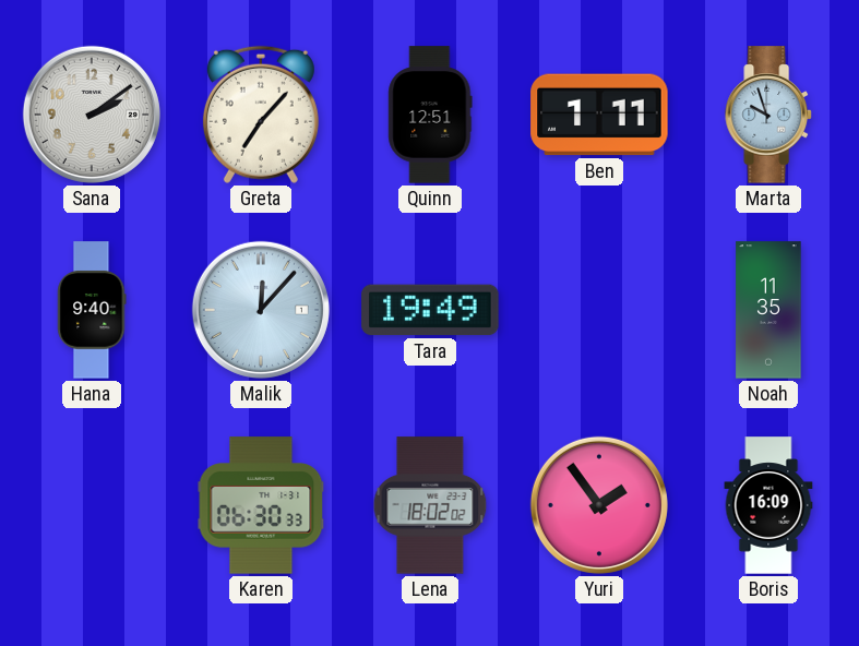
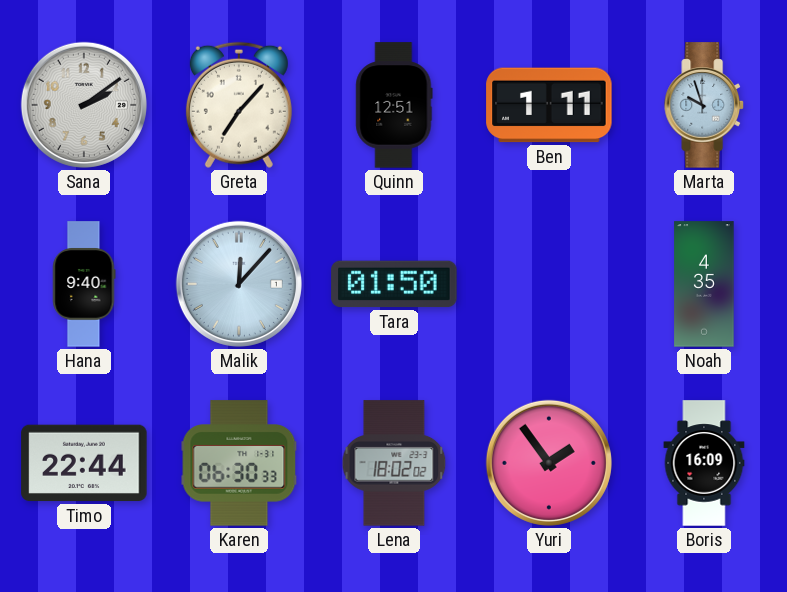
Tara: 19:49 -> 01:50 (394, 284)
Noah: 11:35 -> 4:35 (704, 284)
Timo: none -> 22:44 (84, 463)
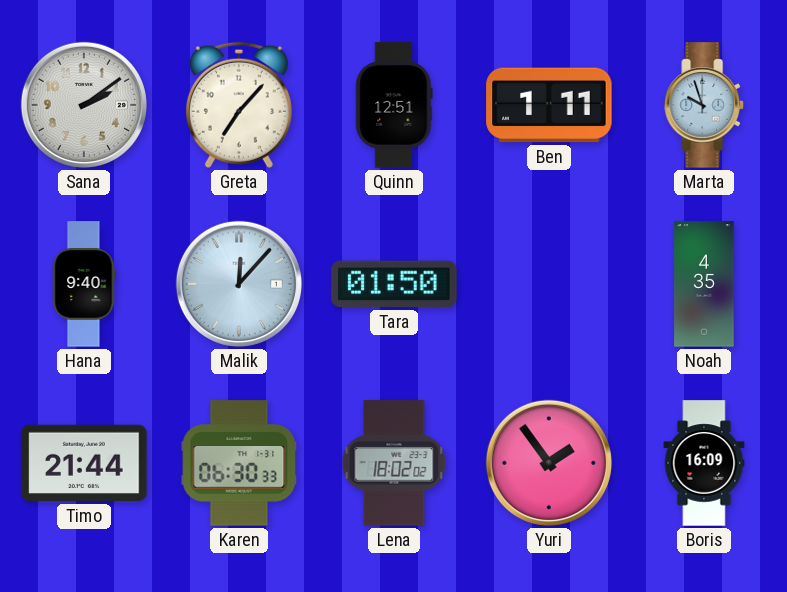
Timo: 22:44 -> 21:44 (84, 463)
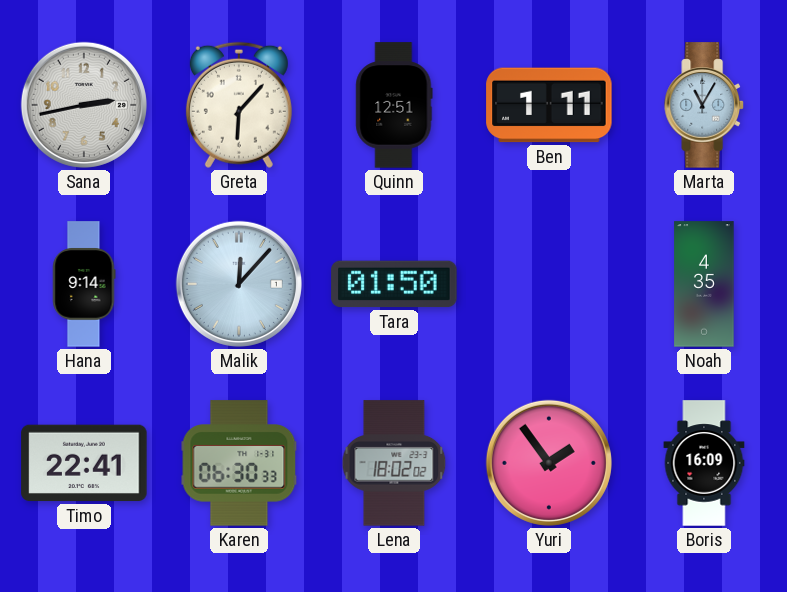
Sana: 2:09 -> 2:43 (84, 105)
Greta: 7:07 -> 6:07 (239, 105)
Marta: 9:57 -> 11:05 (704, 105)
Hana: 9:40 -> 9:14 (84, 284)
Timo: 21:44 -> 22:41 (84, 463)
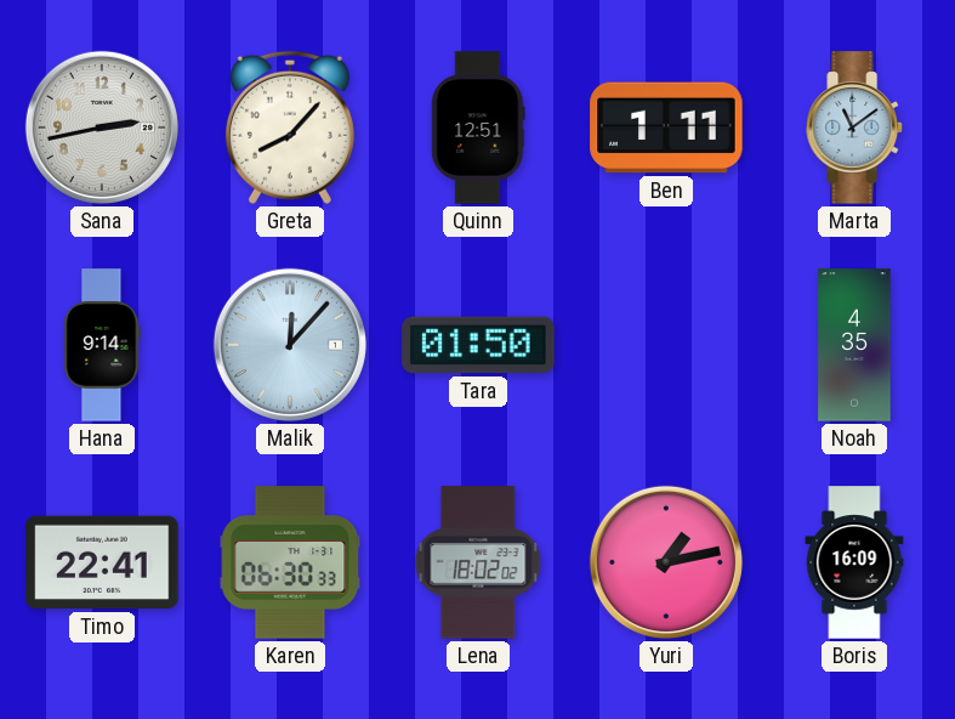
Greta: 6:07 -> 8:07 (290, 128)
Marta: 11:05 -> 11:09 (854, 128)
Yuri: 1:54 -> 1:13 (666, 562)
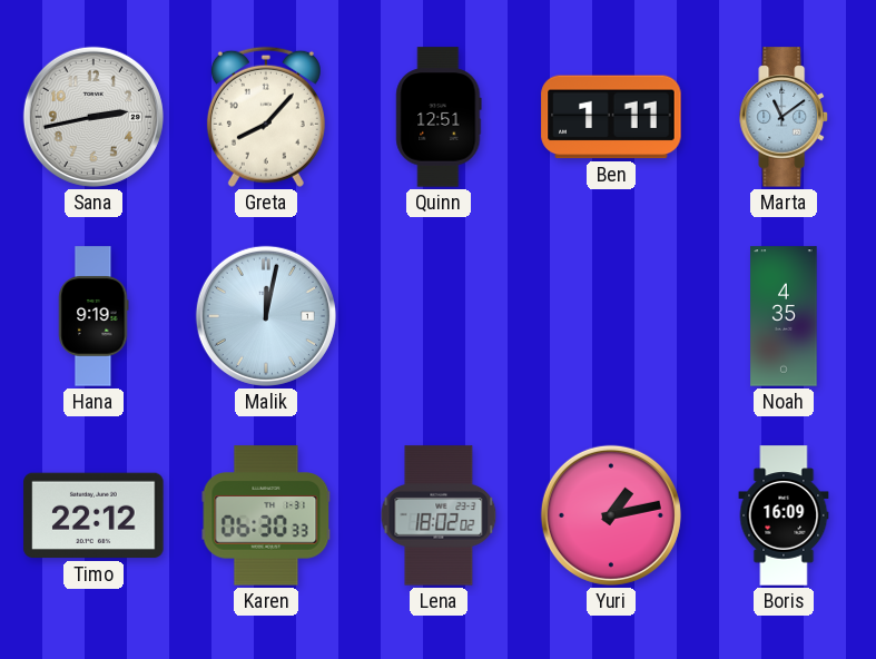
Hana: 9:14 -> 9:19 (93, 316)
Malik: 12:07 -> 12:02 (266, 316)
Tara: 01:50 -> none (478, 345)
Timo: 22:41 -> 22:12 (93, 515)
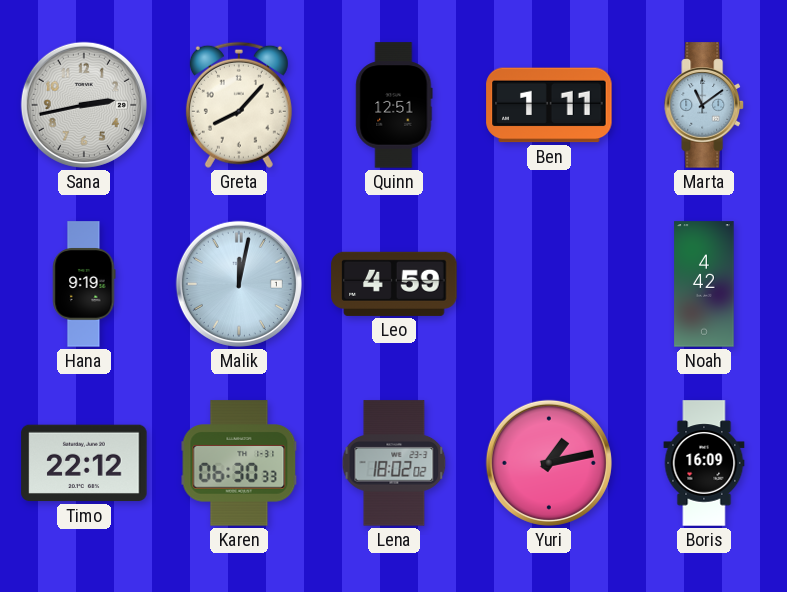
Leo: none -> 4:59 (394, 284)
Noah: 4:35 -> 4:42 (704, 284)
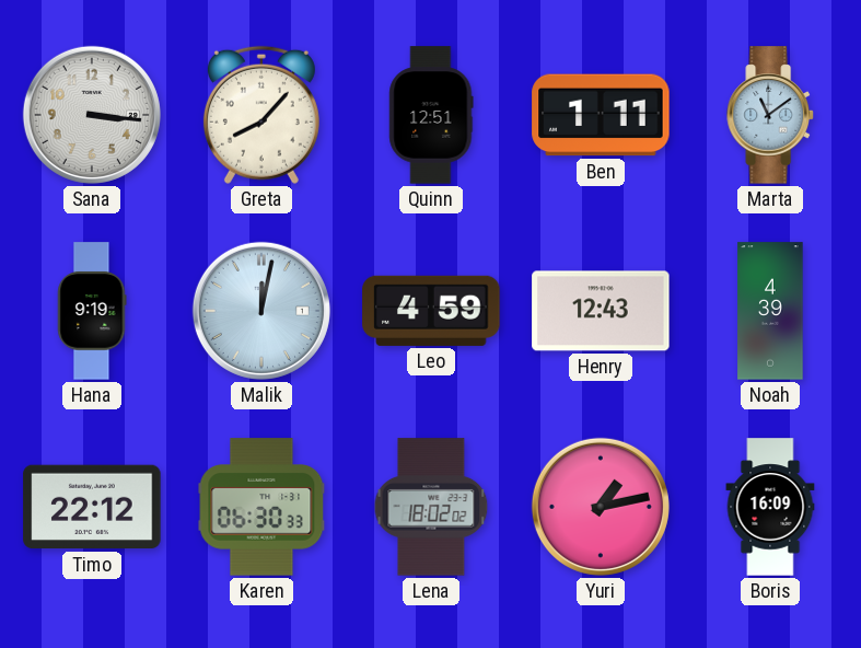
Sana: 2:43 -> 3:16 (92, 115)
Henry: none -> 12:43 (601, 311)
Noah: 4:42 -> 4:39 (770, 311)
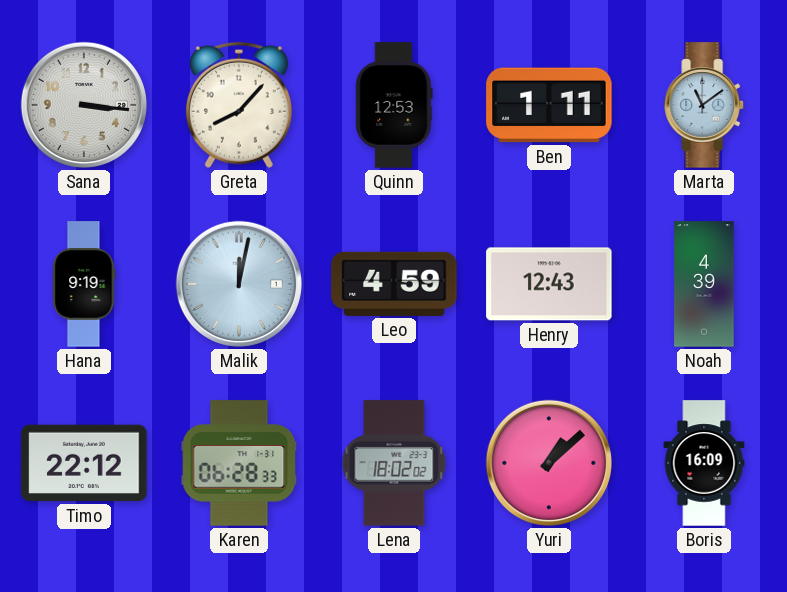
Quinn: 12:51 -> 12:53 (394, 105)
Karen: 06:30 -> 06:28 (239, 463)
Yuri: 1:13 -> 1:08 (549, 463)
